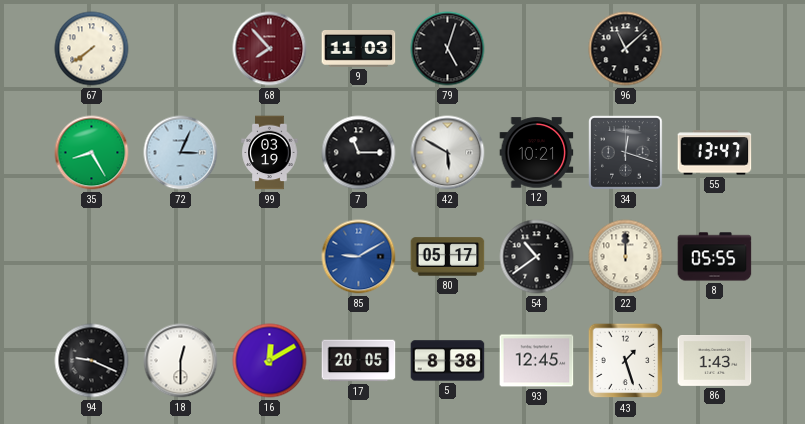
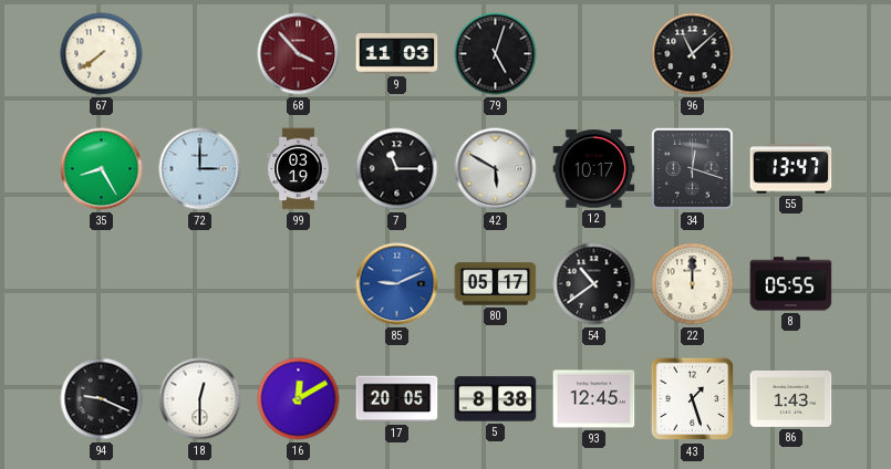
68: 7:53 -> 3:53 (299, 54)
72: 3:04 -> 3:00 (200, 169)
12: 10:21 -> 10:17 (594, 169)
85: 9:10 -> 9:11 (397, 284)
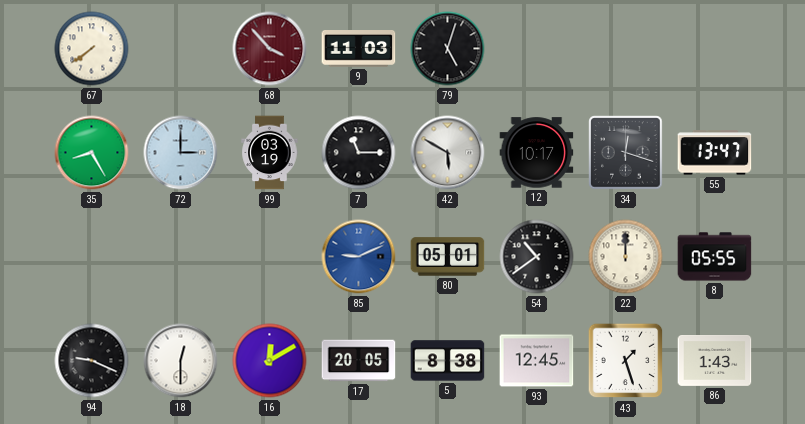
96: 11:08 -> none (693, 54)
80: 05:17 -> 05:01 (448, 257)
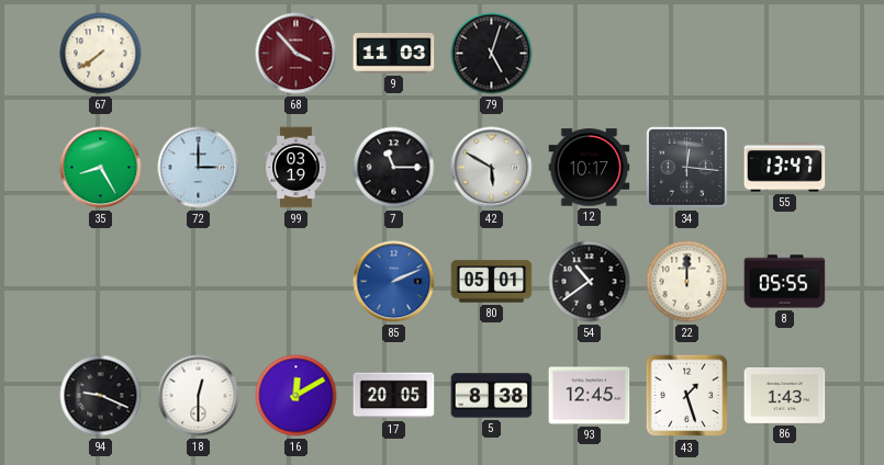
34: 12:18 -> 12:16 (687, 168)
85: 9:11 -> 2:11 (394, 282)
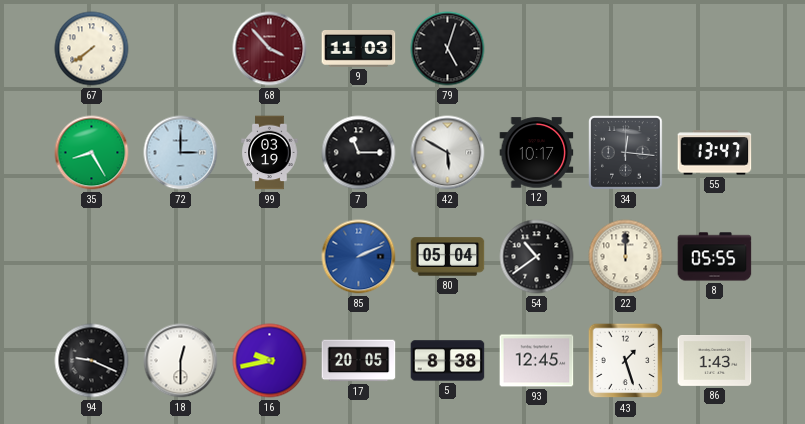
80: 05:01 -> 05:04 (448, 257)
16: 12:10 -> 9:43 (270, 361)
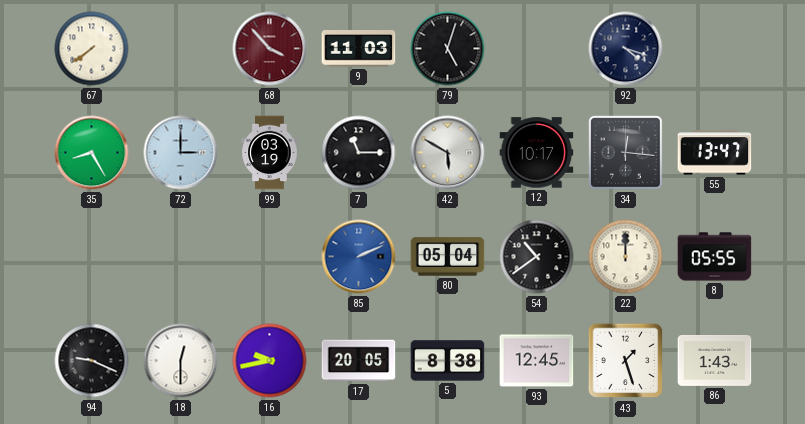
92: none -> 4:18 (626, 49)
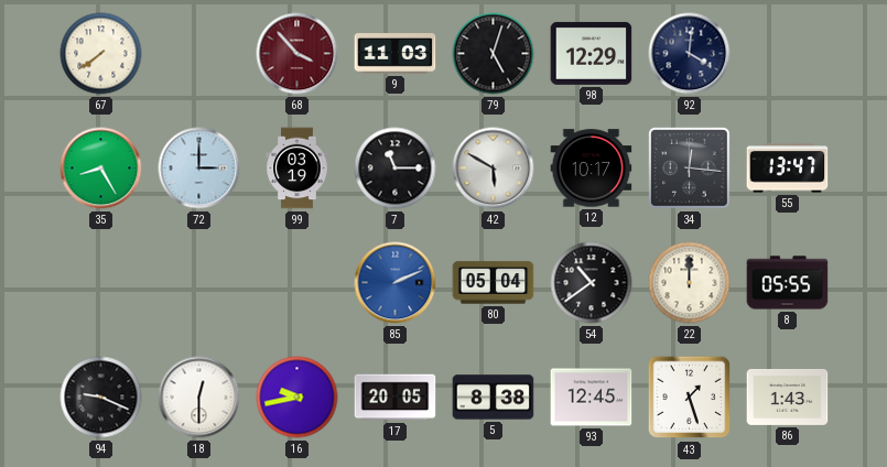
98: none -> 12:29 (592, 53)
92: 4:18 -> 4:01 (690, 54)
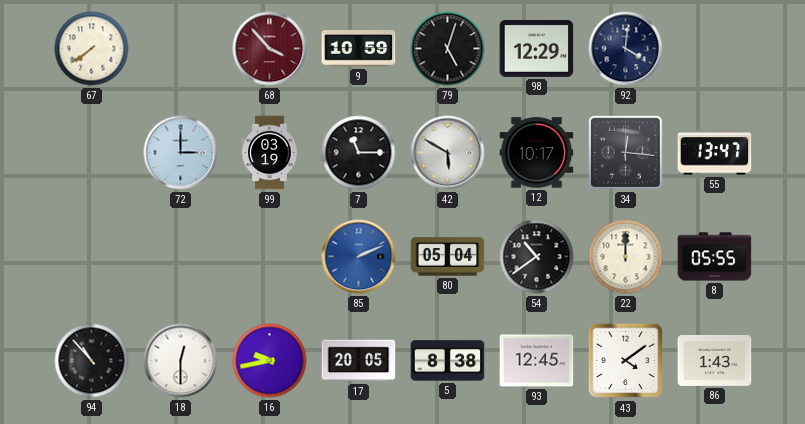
9: 11:03 -> 10:59 (359, 49)
35: 8:25 -> none (101, 169)
94: 9:19 -> 10:53 (92, 361)
43: 1:27 -> 4:09 (626, 361)
